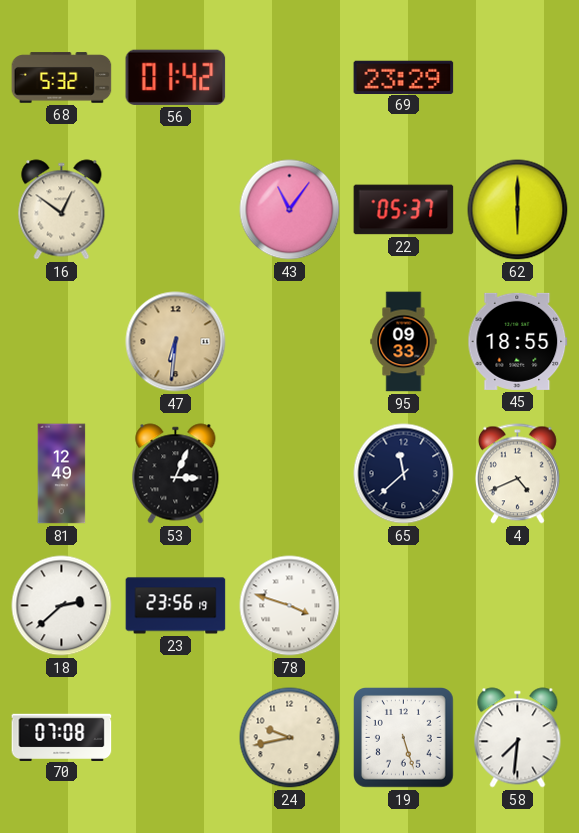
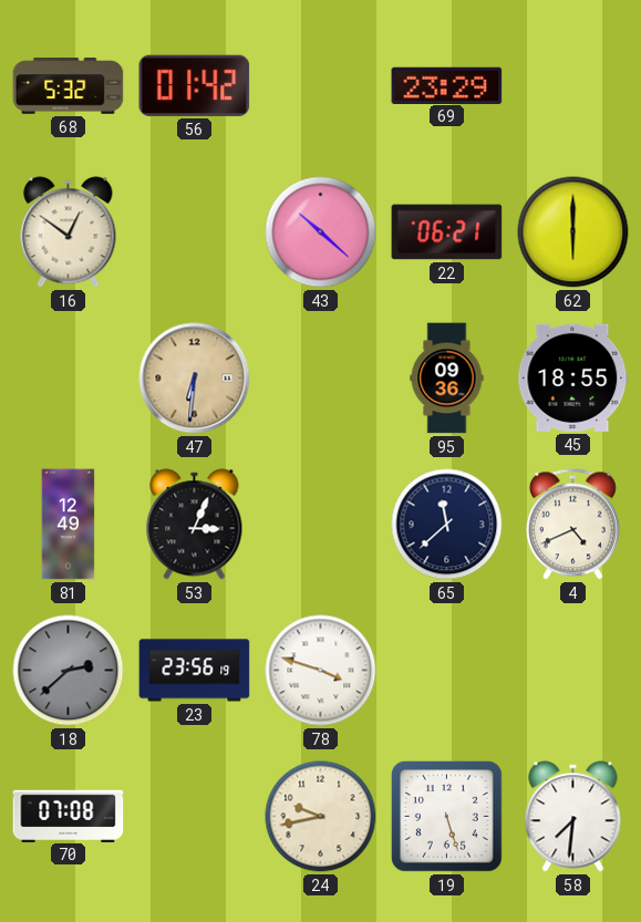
43: 11:06 -> 10:22 (321, 232)
22: 05:37 -> 06:21 (447, 232)
95: 09:33 -> 09:36 (447, 379)
18 dial: white -> grey (69, 671)
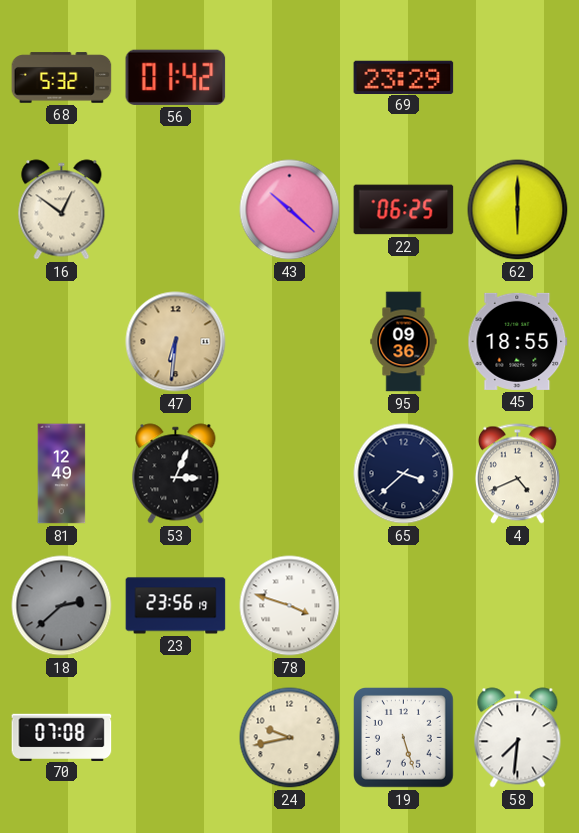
22: 06:21 -> 06:25 (404, 210)
65: 11:38 -> 3:38 (404, 474)
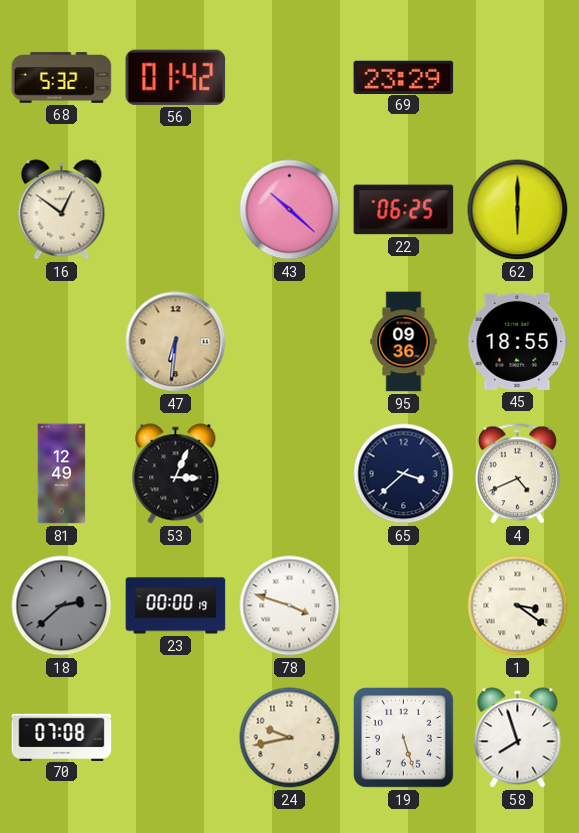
23: 23:56 -> 00:00 (176, 606)
1: none -> 3:21 (518, 606)
58: 7:31 -> 7:57 (518, 738)
